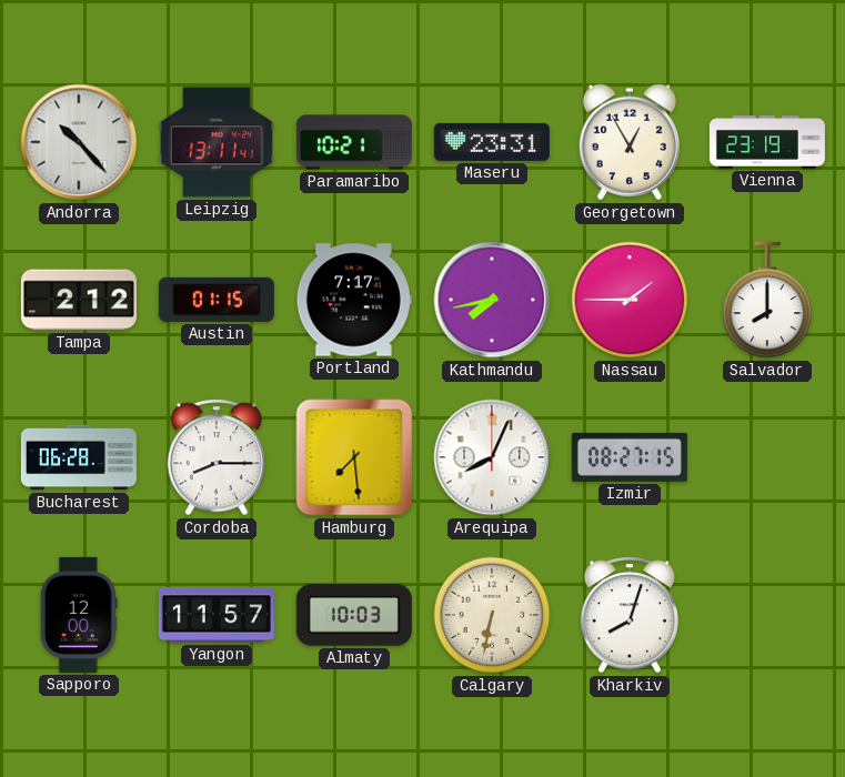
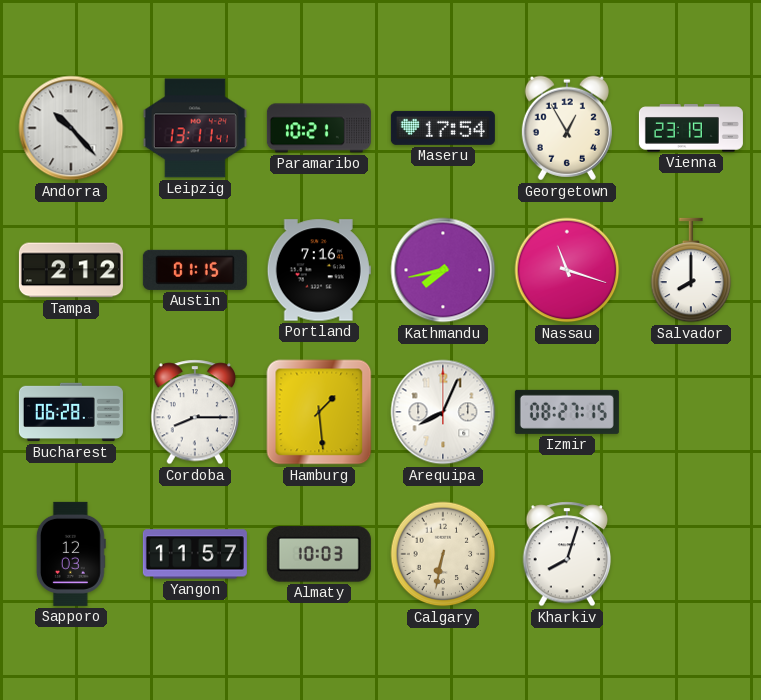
Maseru: 23:31 -> 17:54 (443, 128)
Portland: 7:17 -> 7:16 (319, 270)
Nassau: 1:45 -> 11:18 (567, 270)
Hamburg: 7:29 -> 1:29 (319, 412)
Sapporo: 12:00 -> 12:03 (71, 554)
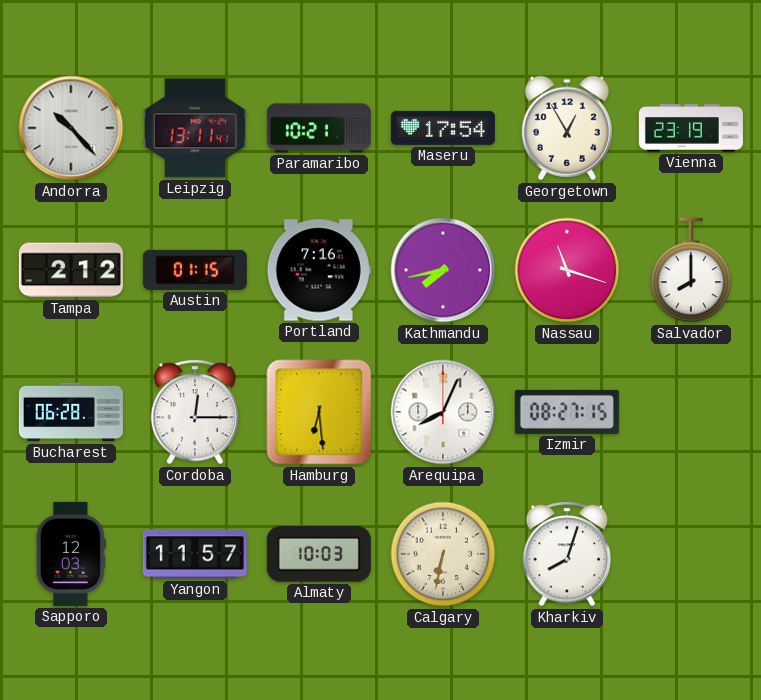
Cordoba: 8:15 -> 12:15 (195, 412)
Hamburg: 1:29 -> 6:29 (319, 412)
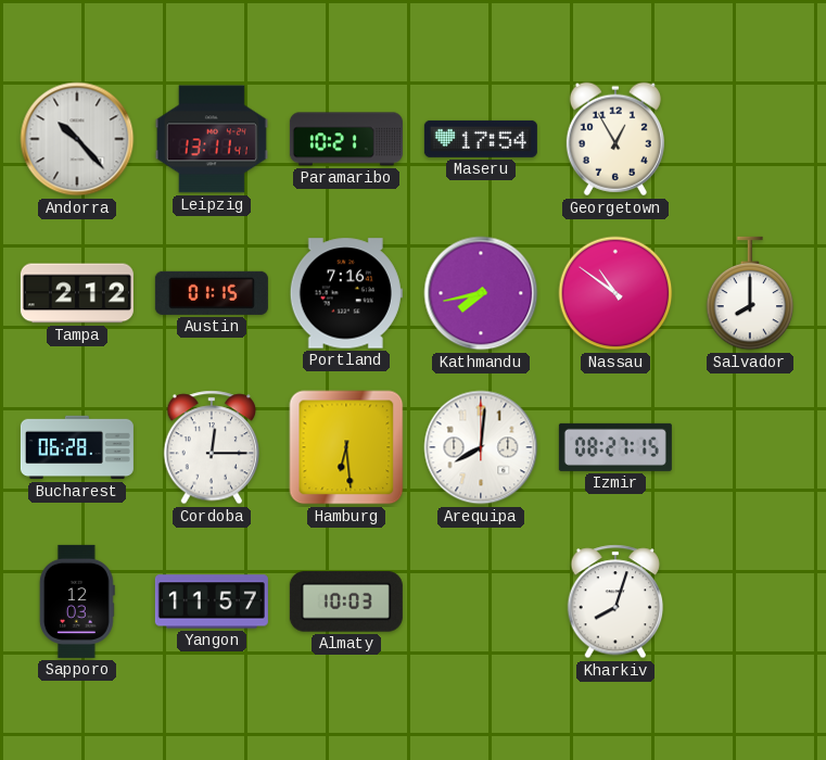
Vienna: 23:19 -> none (691, 128)
Nassau: 11:18 -> 10:51 (615, 293)
Arequipa: 8:04 -> 8:01 (481, 447)
Calgary: 6:32 -> none (443, 554)
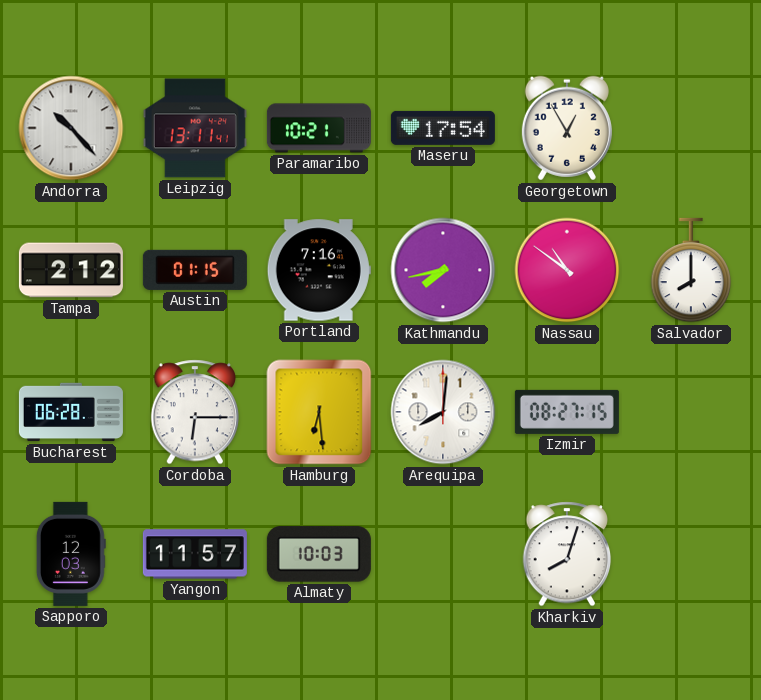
Cordoba: 12:15 -> 6:15 (195, 412)
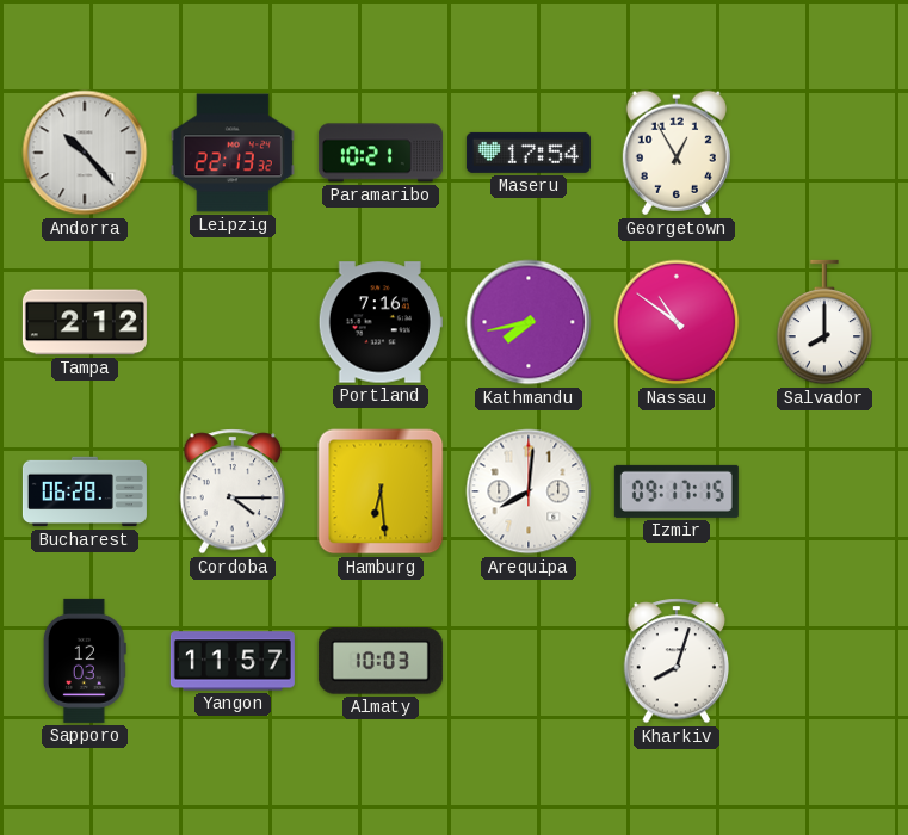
Leipzig: 13:11 -> 22:13 (233, 153)
Austin: 01:15 -> none (195, 270)
Cordoba: 6:15 -> 4:15 (233, 491)
Izmir: 08:27 -> 09:17 (677, 491)
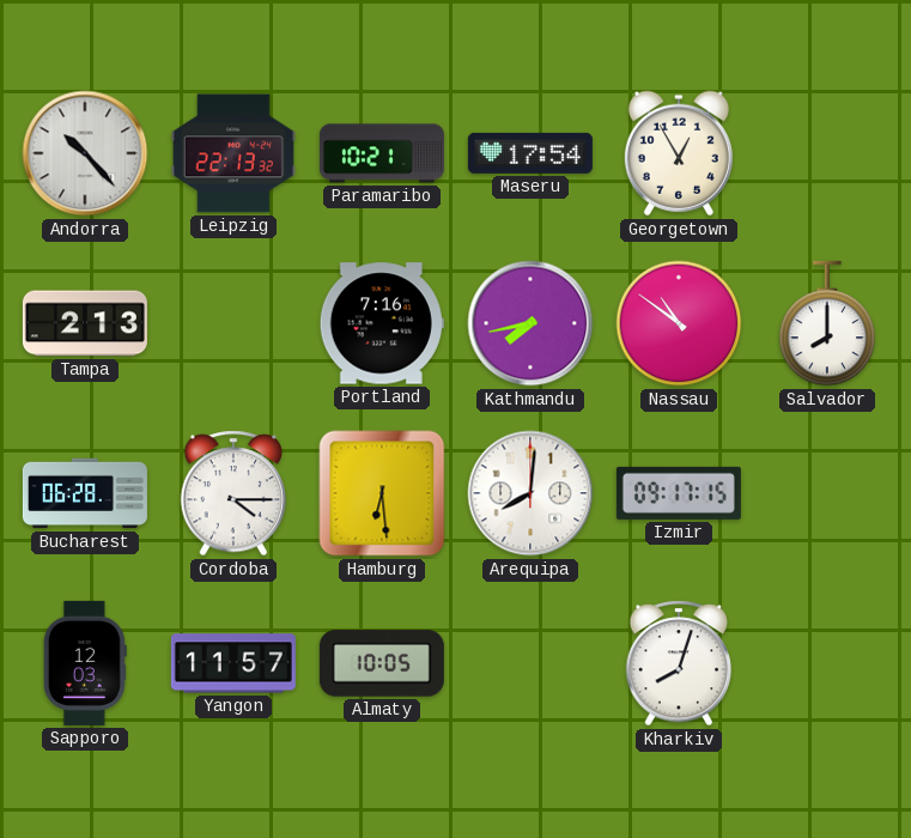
Tampa: 2:12 -> 2:13 (85, 323)
Almaty: 10:03 -> 10:05 (382, 663)
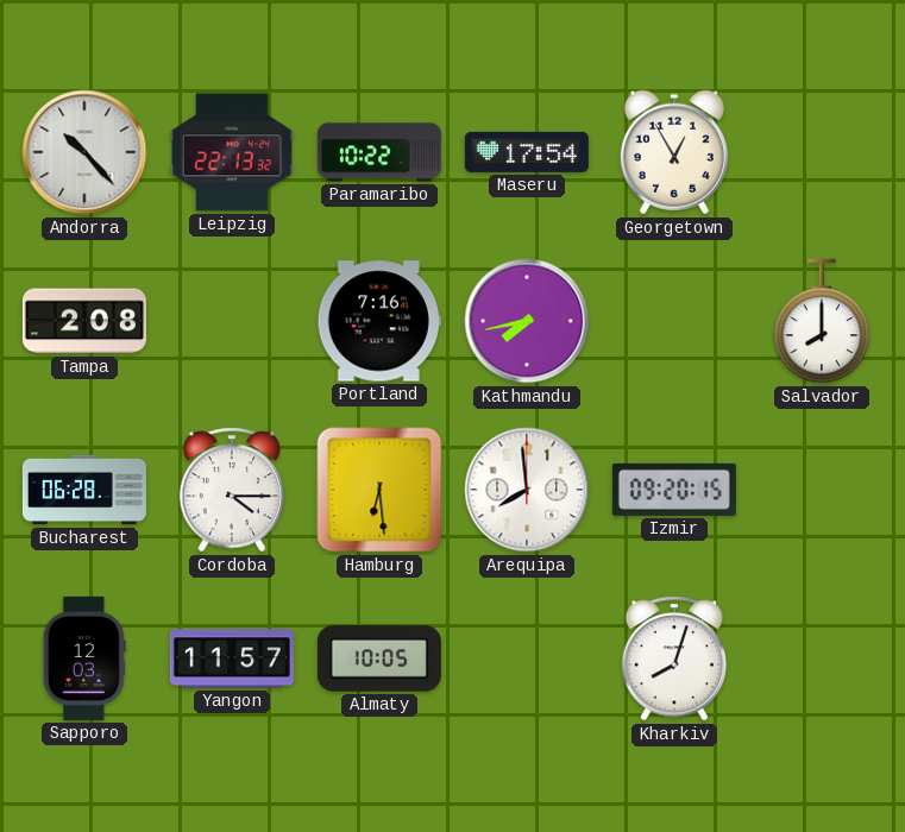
Paramaribo: 10:21 -> 10:22 (379, 152)
Tampa: 2:13 -> 2:08 (84, 321)
Nassau: 10:51 -> none (679, 323)
Arequipa: 8:01 -> 7:59 (527, 490)
Izmir: 09:17 -> 09:20 (674, 490)
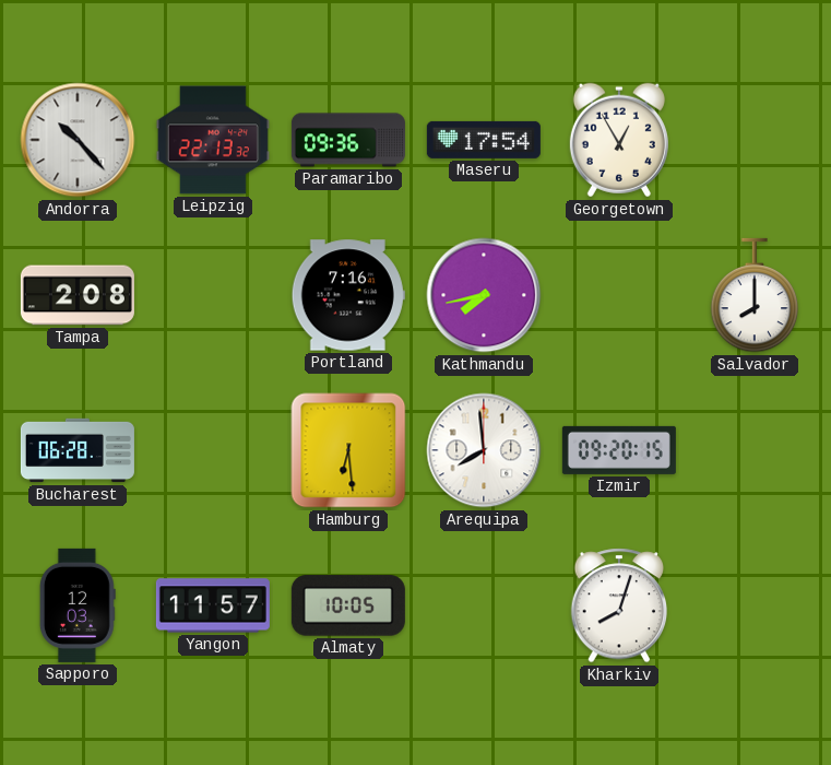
Paramaribo: 10:22 -> 09:36 (348, 140)
Cordoba: 4:15 -> none (232, 490)
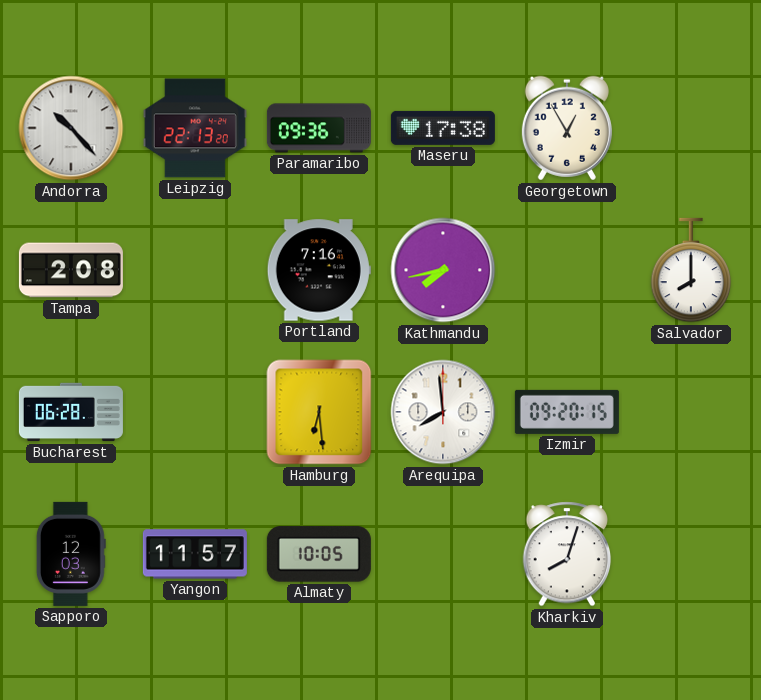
Leipzig: 22:13:32 -> 22:13:20 (195, 128)
Maseru: 17:54 -> 17:38 (443, 128)
